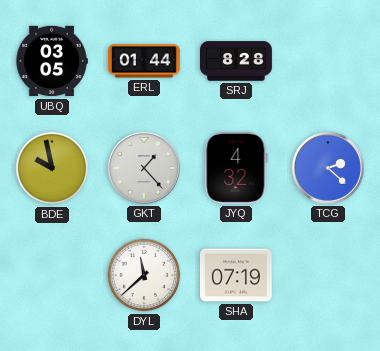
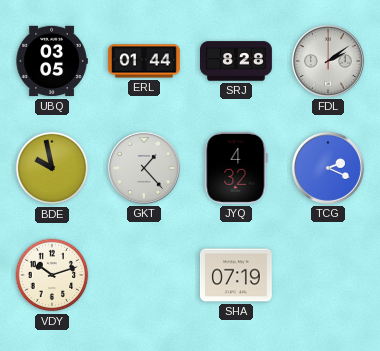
FDL: none -> 2:09 (328, 61)
TCG: 2:22 -> 2:19 (328, 168)
VDY: none -> 10:12 (52, 275)
DYL: 11:38 -> none (144, 275)
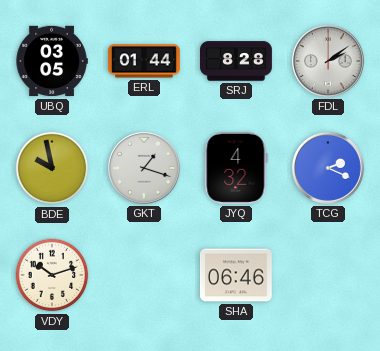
GKT: 1:23 -> 1:18 (144, 168)
SHA: 07:19 -> 06:46 (236, 275)
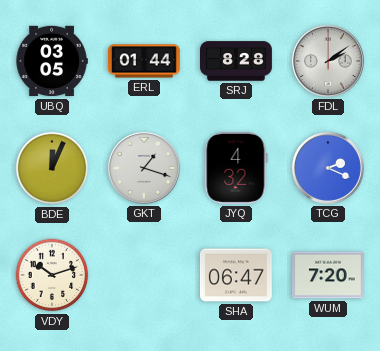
BDE: 9:58 -> 12:04 (52, 168)
SHA: 06:46 -> 06:47 (236, 275)
WUM: none -> 7:20 (328, 275)
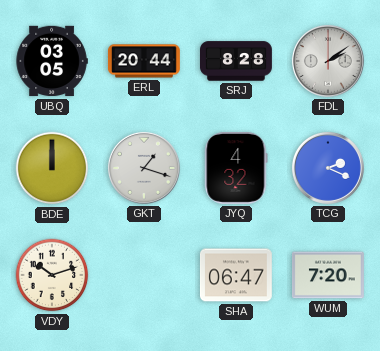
ERL: 01:44 -> 20:44 (144, 61)
BDE: 12:04 -> 12:00 (52, 168)
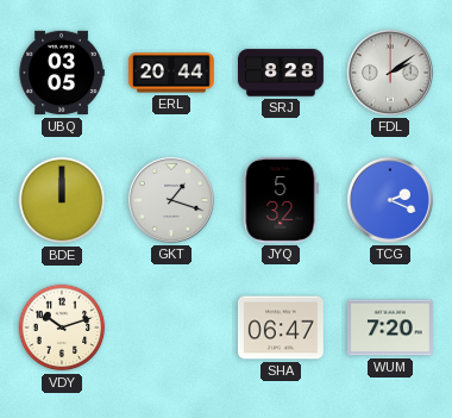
JYQ: 4:32 -> 5:32 (281, 200)
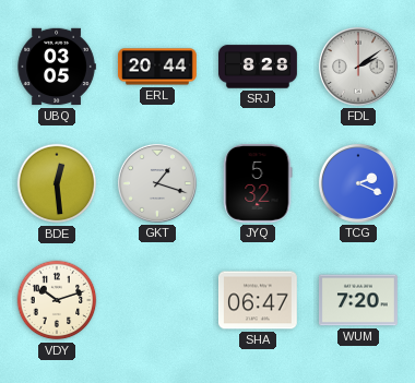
BDE: 12:00 -> 12:29 (57, 183)
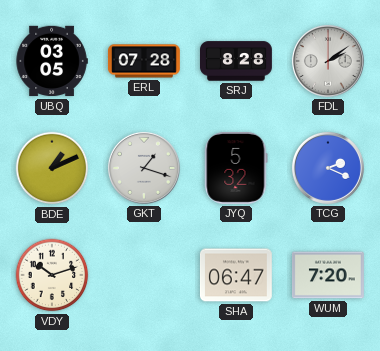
ERL: 20:44 -> 07:28 (144, 61)
BDE: 12:29 -> 1:11 (52, 168)
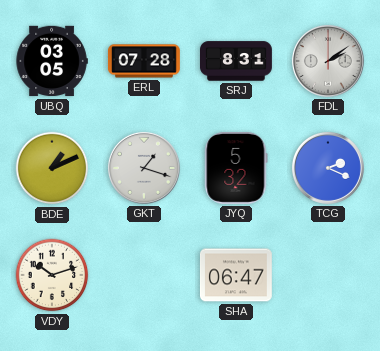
SRJ: 8:28 -> 8:31 (237, 61)
WUM: 7:20 -> none (328, 275)
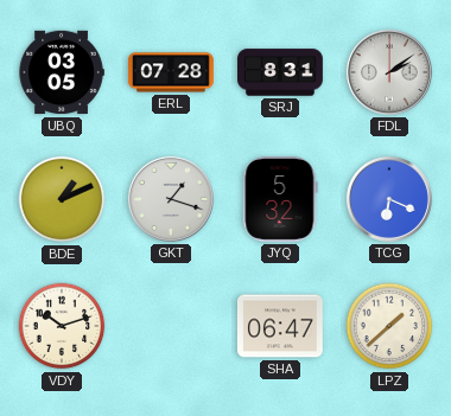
TCG: 2:19 -> 6:19 (389, 199)
LPZ: none -> 1:38 (389, 326)
